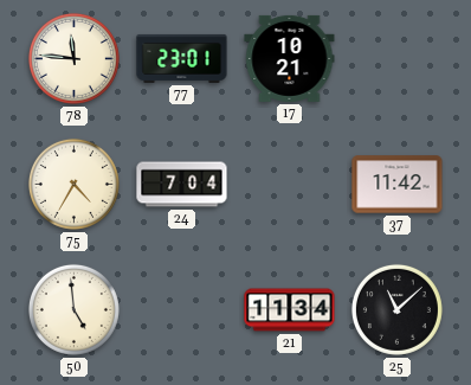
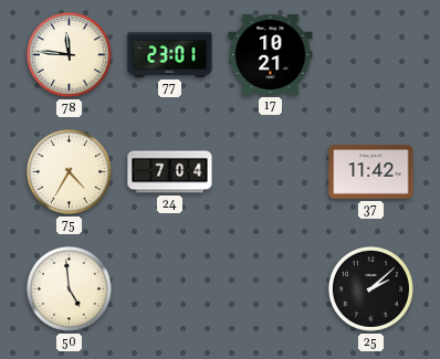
21: 11:34 -> none (290, 310)
25: 11:08 -> 2:08 (370, 288)
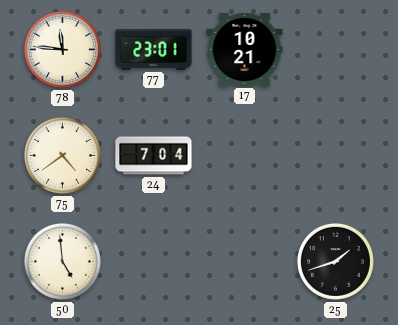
75: 4:35 -> 4:39 (62, 155)
37: 11:42 -> none (371, 172)
25: 2:08 -> 1:42 (335, 261)
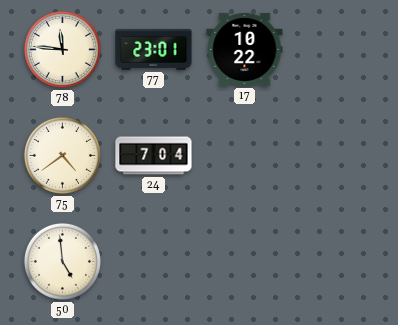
17: 10:21 -> 10:22 (245, 49)
25: 1:42 -> none (335, 261)
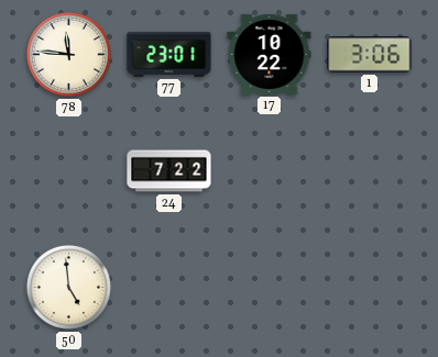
1: none -> 3:06 (370, 55)
75: 4:39 -> none (62, 155)
24: 7:04 -> 7:22 (169, 171)
